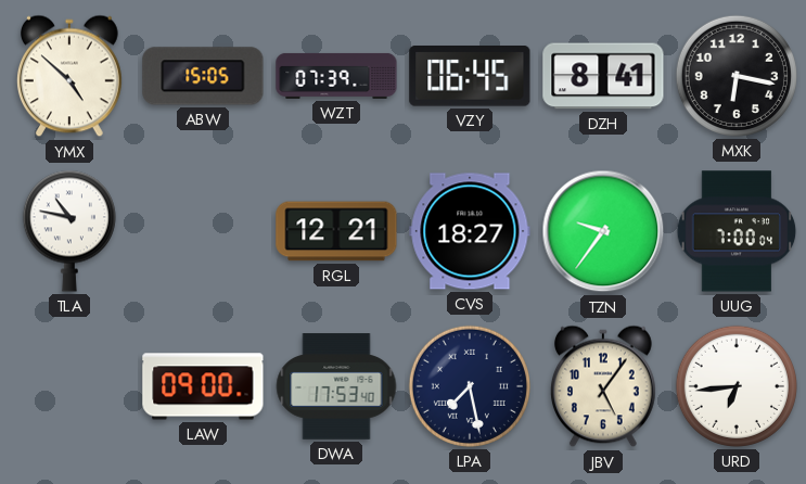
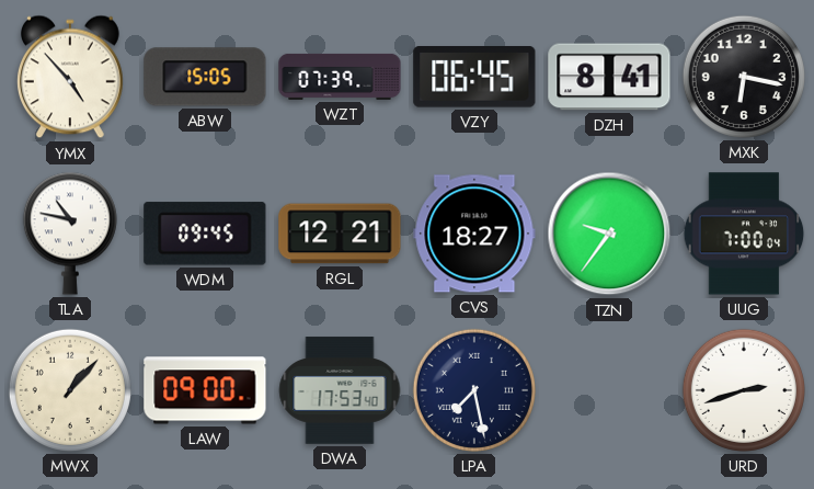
YMX: 4:52 -> 4:53 (70, 77)
WDM: none -> 09:45 (205, 234)
MWX: none -> 1:07 (70, 390)
JBV: 5:06 -> none (603, 386)
URD: 6:44 -> 2:42 (744, 390)
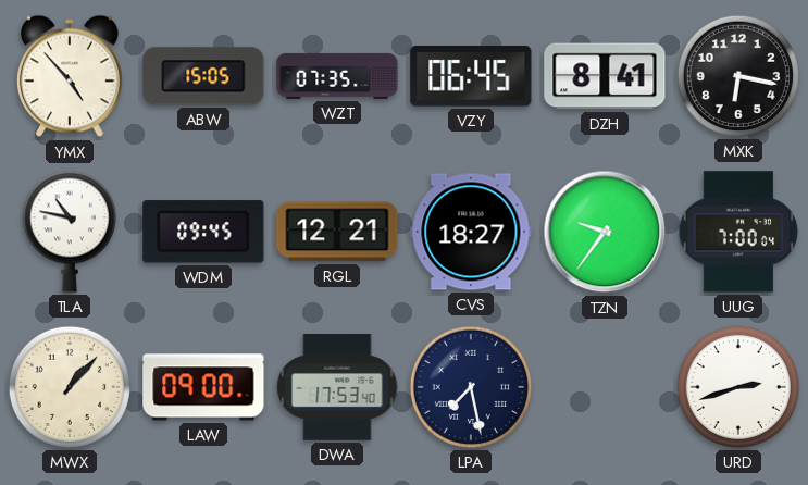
WZT: 07:39 -> 07:35 (337, 76)
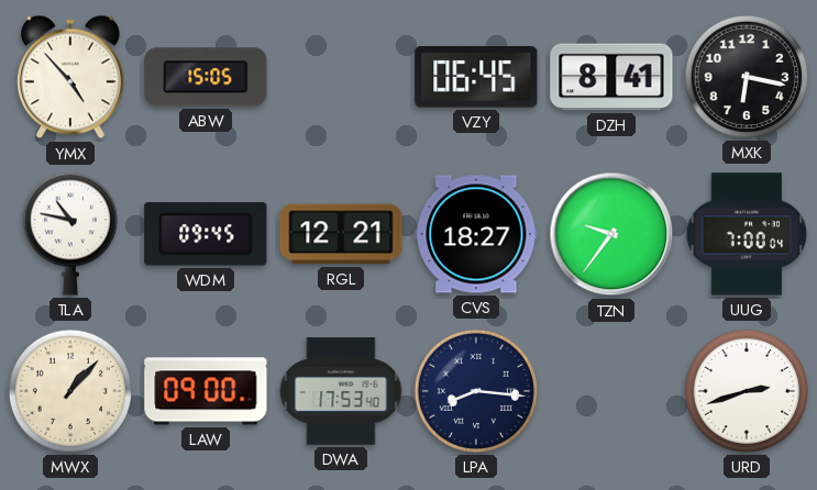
WZT: 07:35 -> none (337, 76)
LPA: 7:28 -> 8:16 (476, 391)
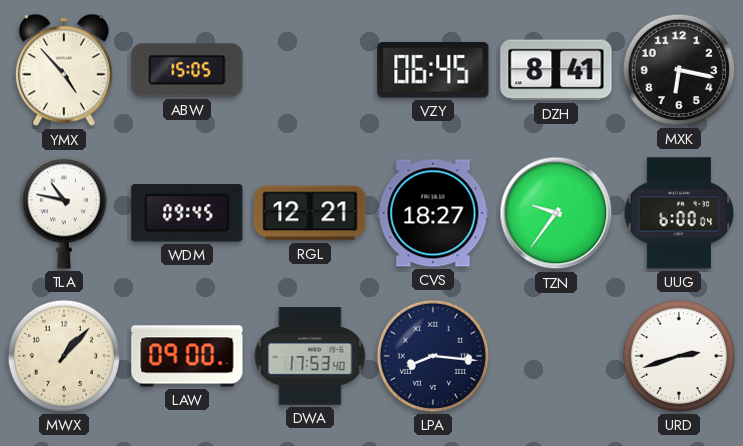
UUG: 7:00 -> 6:00 (679, 213)
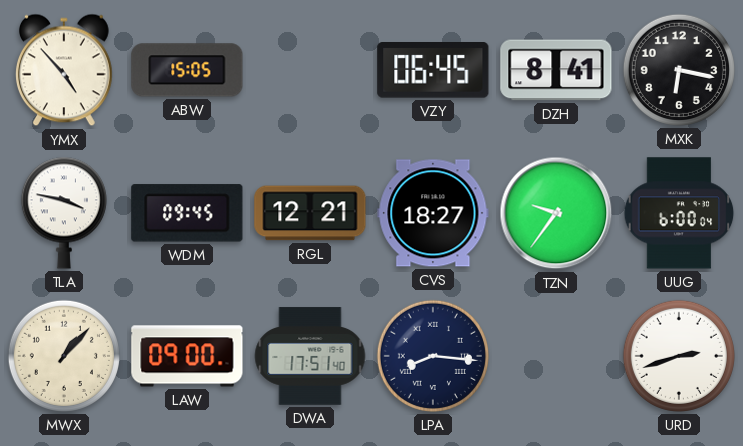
TLA: 10:47 -> 3:47 (64, 213)
DWA: 17:53 -> 17:51 (310, 356)
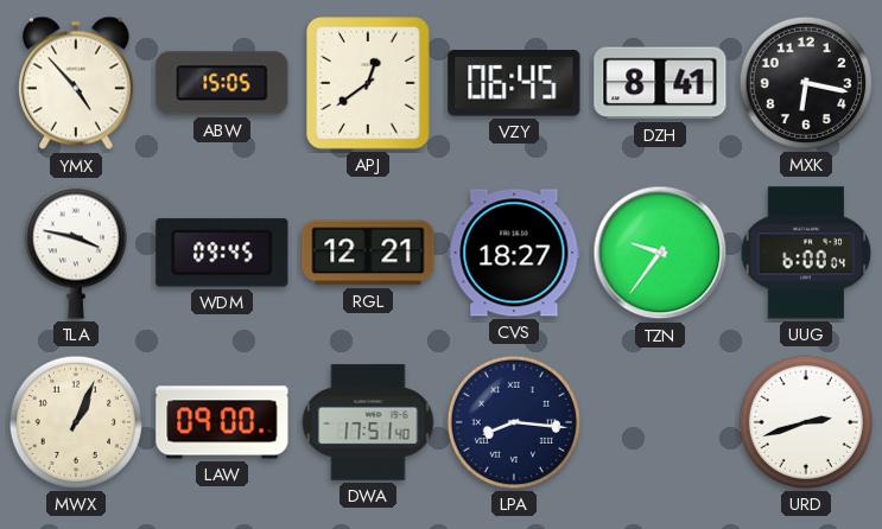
APJ: none -> 12:39 (369, 83)
MWX: 1:07 -> 1:04 (76, 422)
